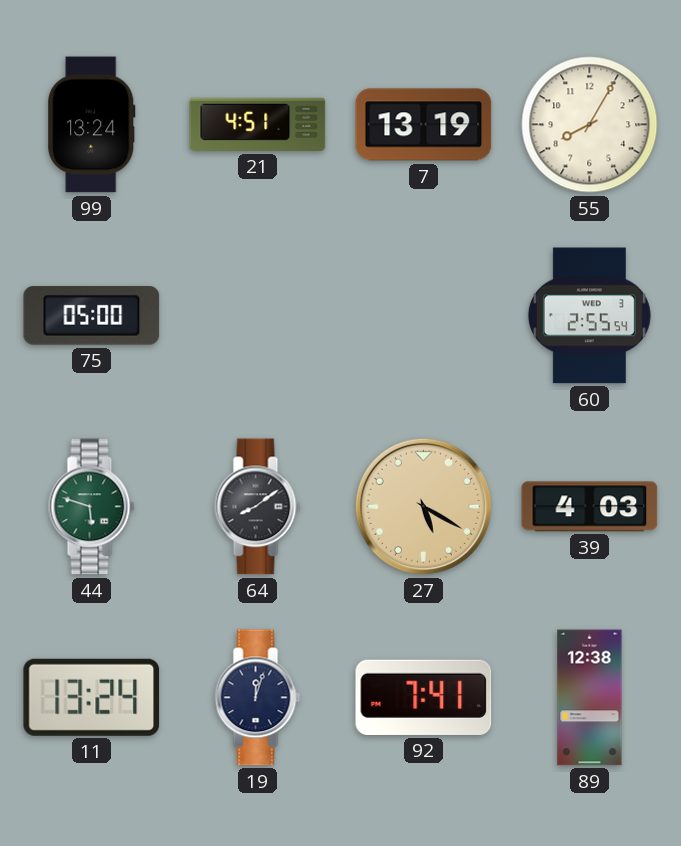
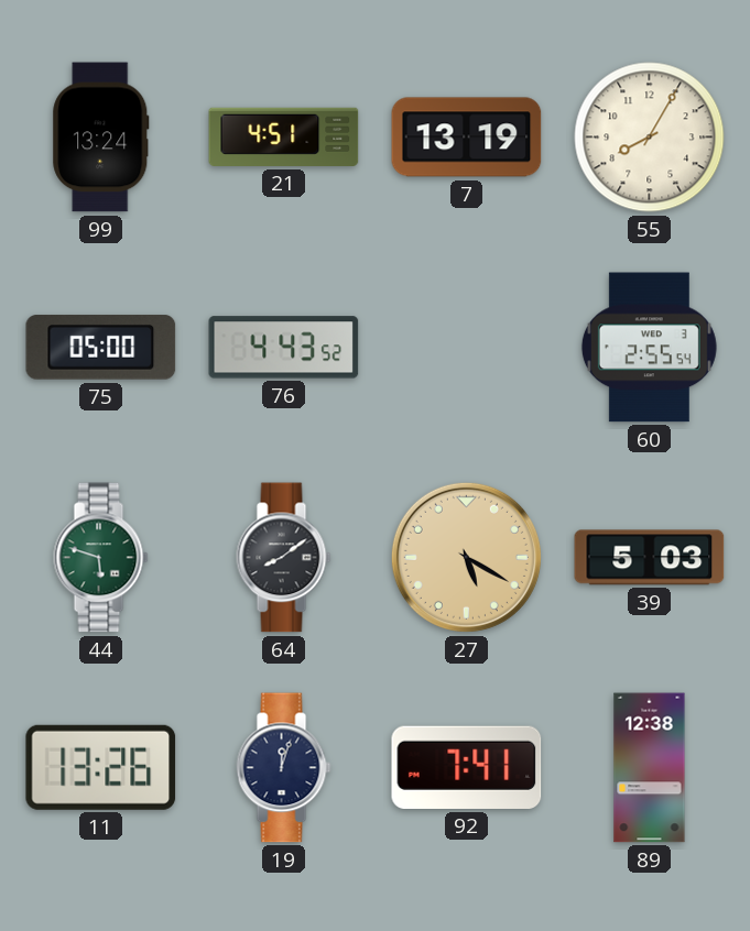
76: none -> 4:43 (284, 348)
39: 4:03 -> 5:03 (650, 558)
11: 13:24 -> 13:26 (101, 767)
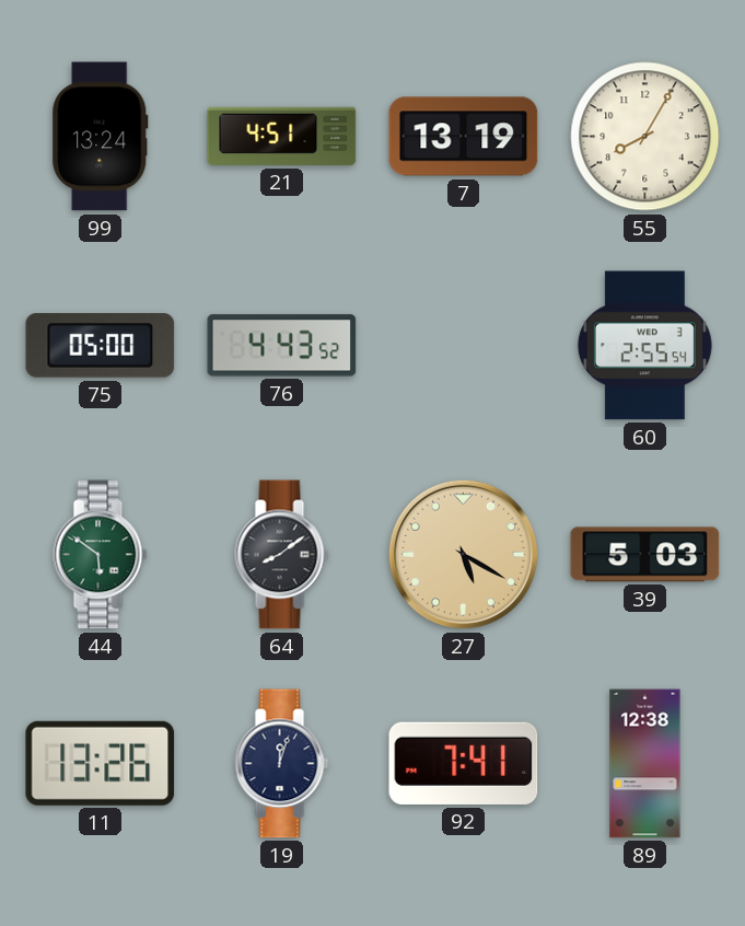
44: 5:48 -> 5:51 (101, 555)
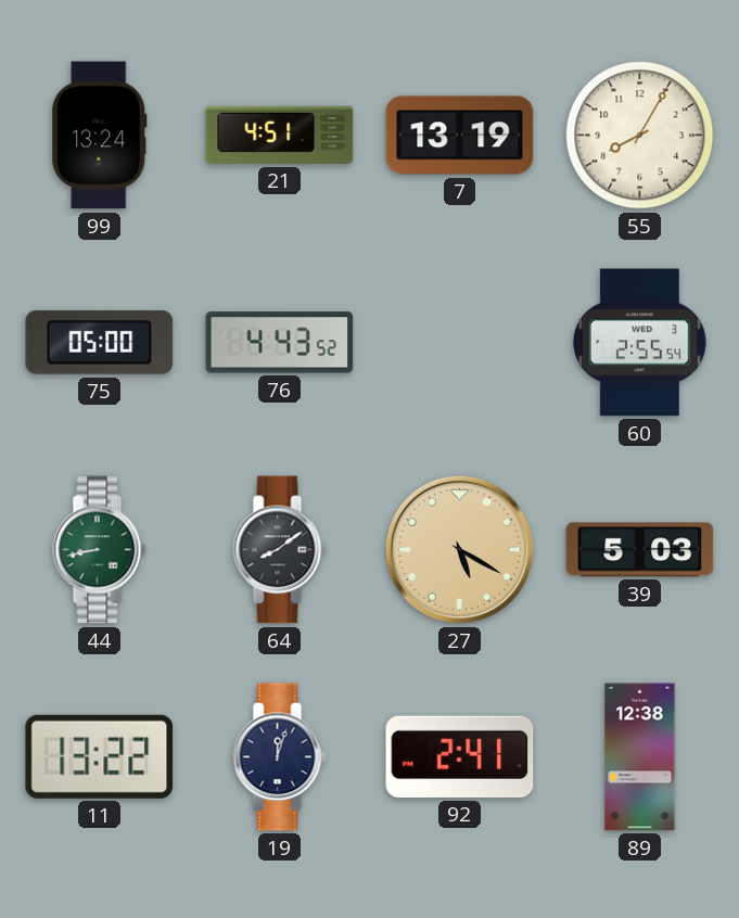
44: 5:51 -> 8:43 (100, 550)
11: 13:26 -> 13:22 (100, 756)
92: 7:41 -> 2:41 (460, 756)
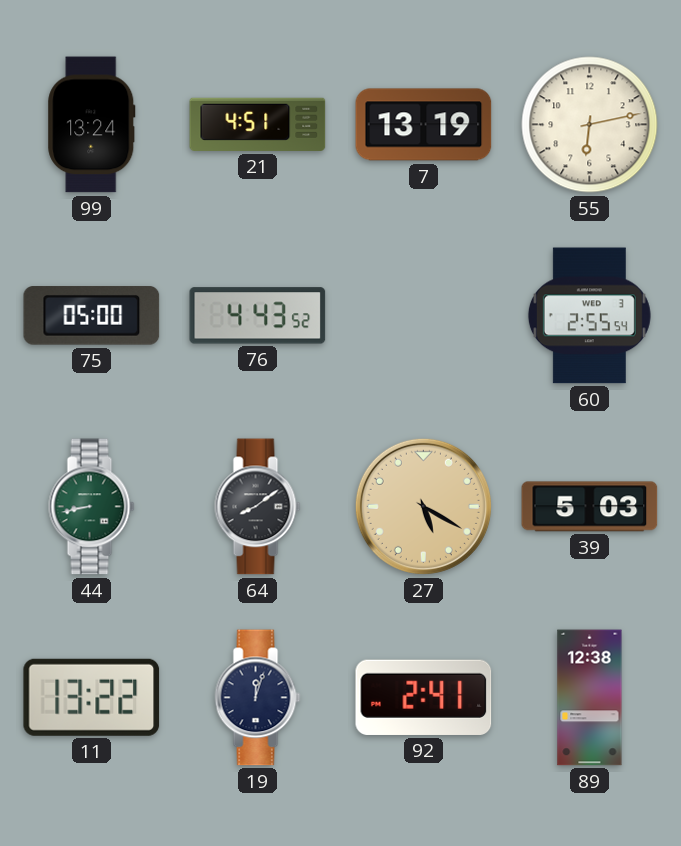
55: 8:05 -> 6:13 (590, 125)
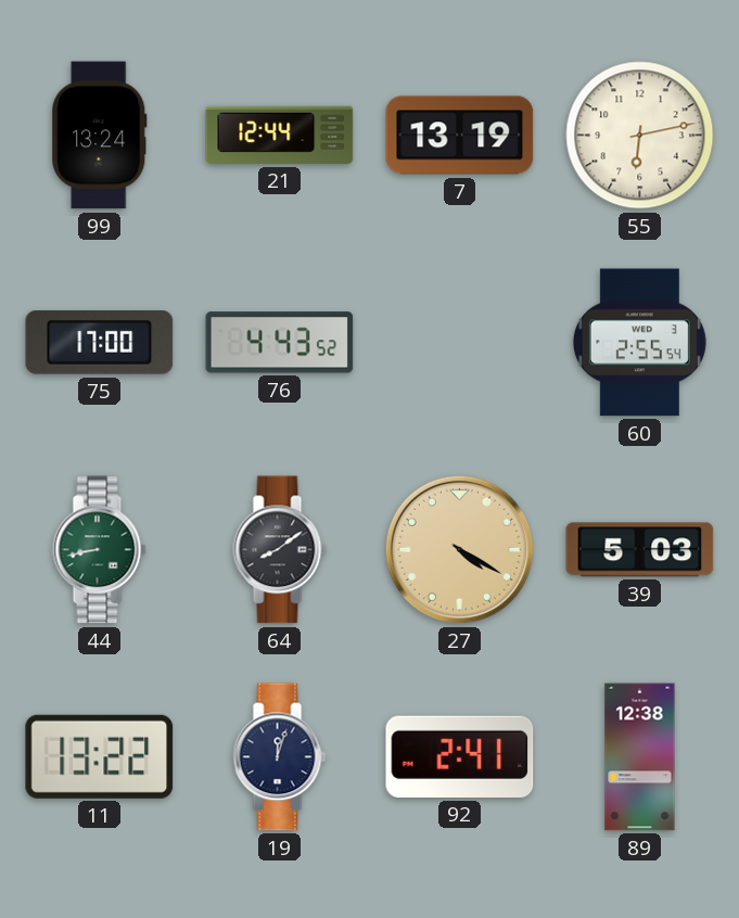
21: 4:51 -> 12:44 (280, 135)
75: 05:00 -> 17:00 (100, 343)
27: 5:20 -> 4:20 (459, 549)
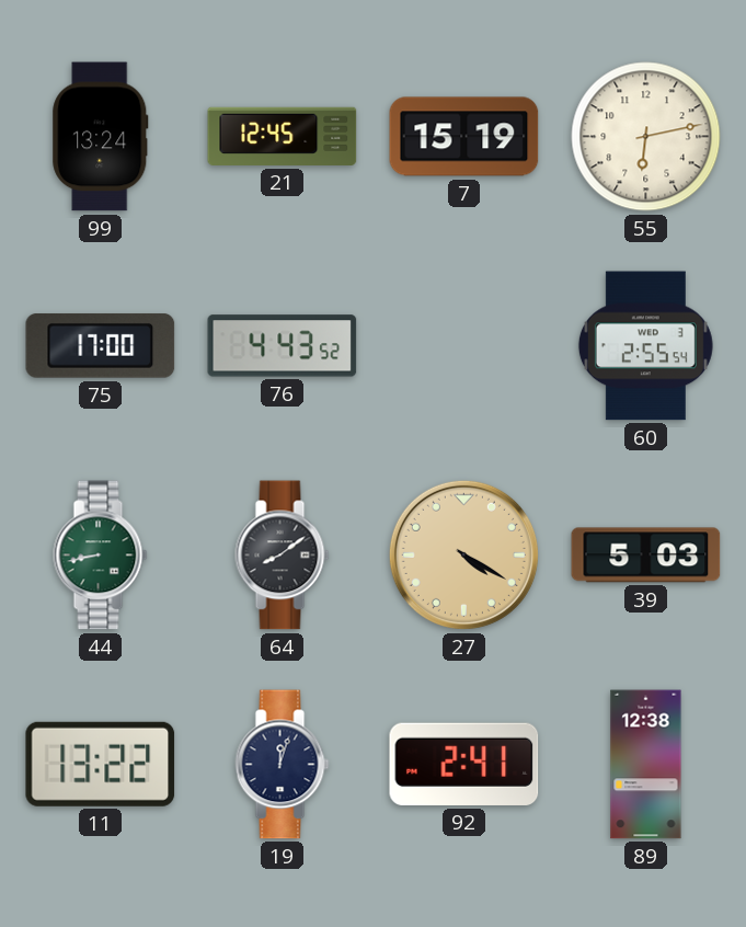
21: 12:44 -> 12:45 (283, 136)
7: 13:19 -> 15:19 (464, 137)
